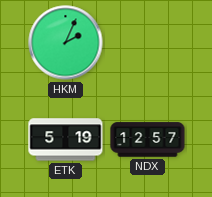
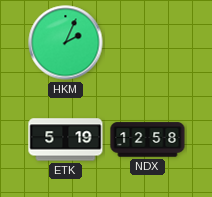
NDX: 12:57 -> 12:58 (148, 140)
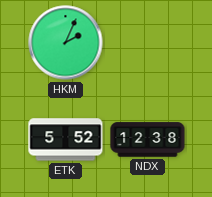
ETK: 5:19 -> 5:52 (66, 140)
NDX: 12:58 -> 12:38 (148, 140)
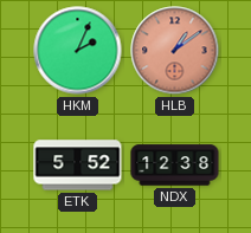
HLB: none -> 1:09 (175, 51)
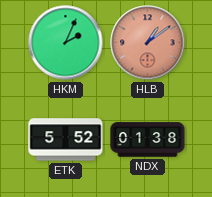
NDX: 12:38 -> 01:38 (148, 140)
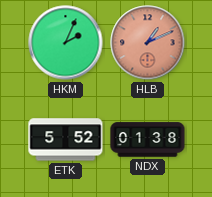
HLB: 1:09 -> 1:11 (148, 43)
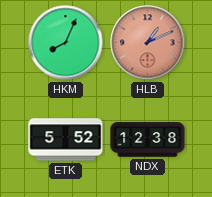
HKM: 2:04 -> 8:04 (66, 43)
NDX: 01:38 -> 12:38 (148, 140)
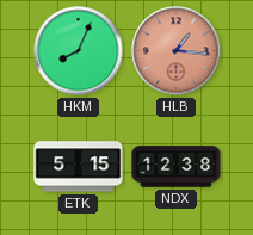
HLB: 1:11 -> 1:16 (177, 51)
ETK: 5:52 -> 5:15 (79, 167)
